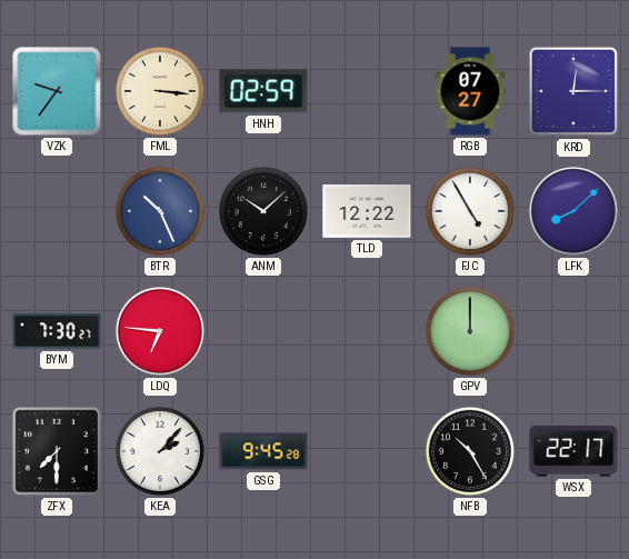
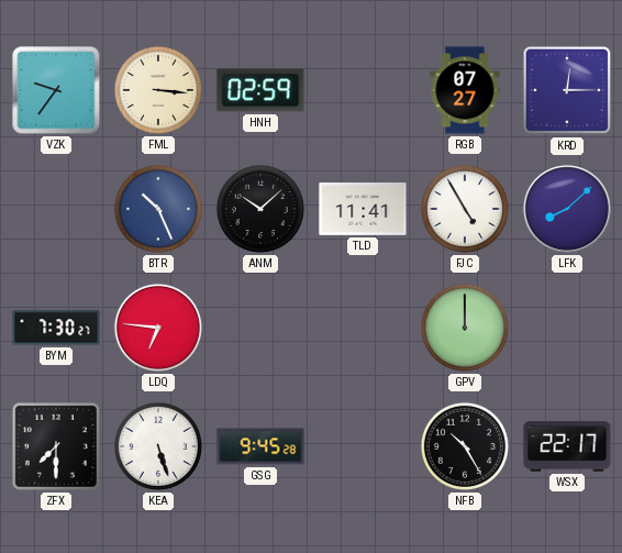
TLD: 12:22 -> 11:41 (363, 210)
KEA: 2:07 -> 5:27 (158, 446)
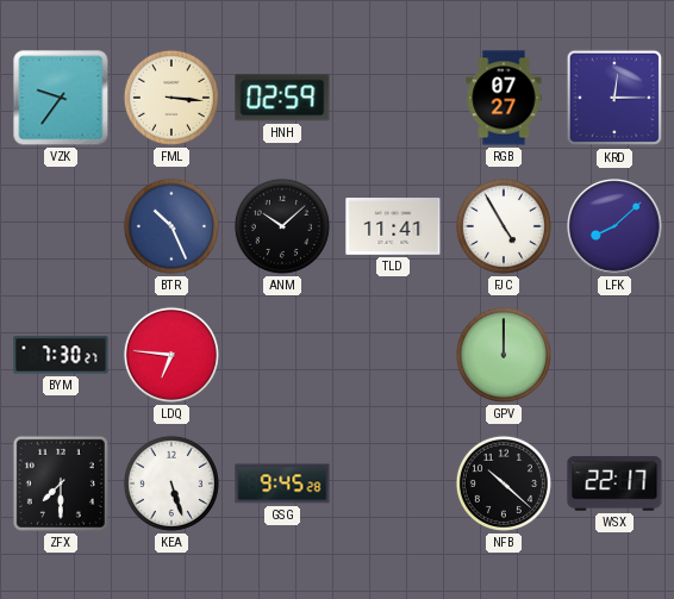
NFB: 10:25 -> 10:22 (504, 483)
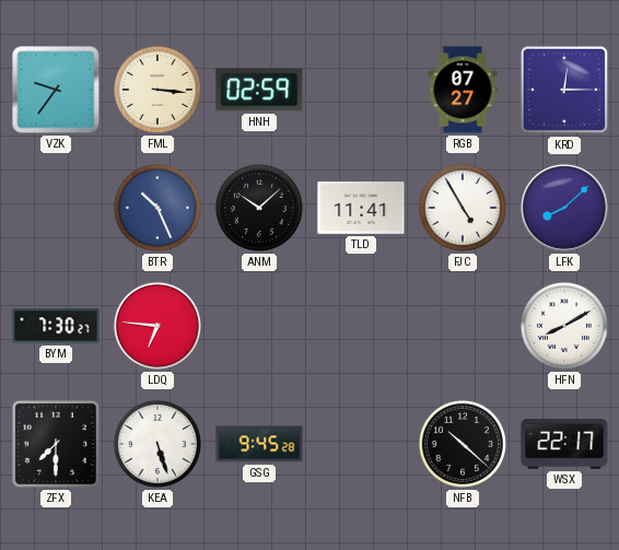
GPV: 12:00 -> none (504, 355)
HFN: none -> 8:10 (564, 326)
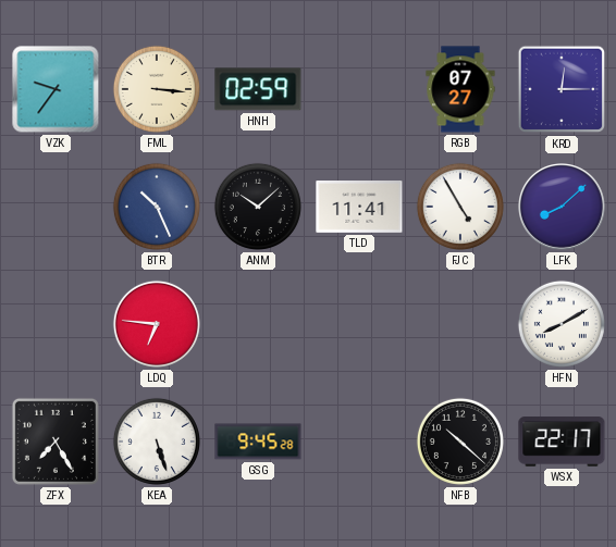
BYM: 7:30 -> none (56, 326)
ZFX: 7:30 -> 7:25 (56, 442)
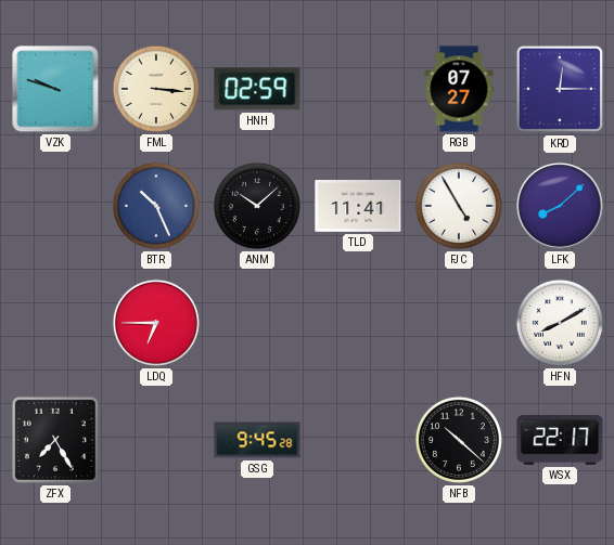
VZK: 9:36 -> 9:48 (55, 89)
LDQ: 6:46 -> 6:45 (156, 323)
KEA: 5:27 -> none (157, 442)
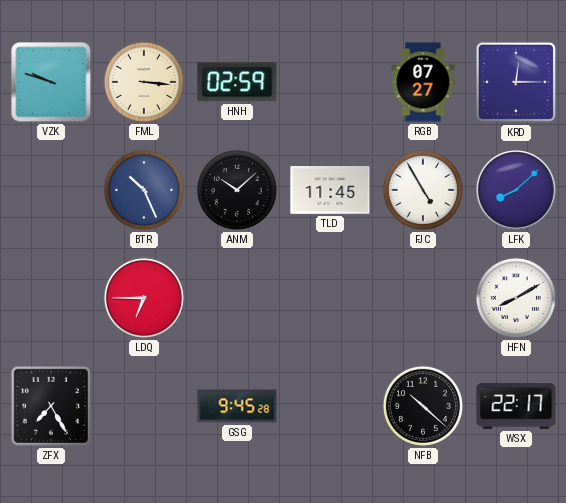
TLD: 11:41 -> 11:45 (330, 191)
